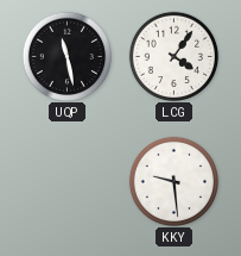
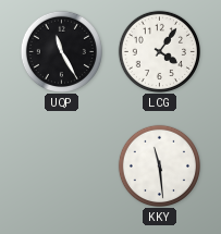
UQP: 11:28 -> 11:25 (61, 51)
KKY: 9:29 -> 11:29 (159, 165)
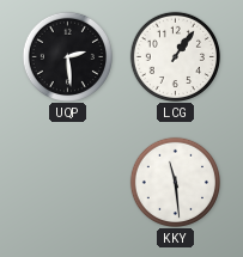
UQP: 11:25 -> 2:29 (67, 56)
LCG: 4:06 -> 1:06 (175, 56)
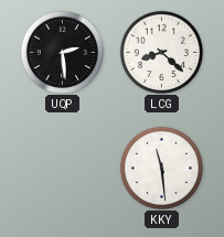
LCG: 1:06 -> 8:22 (161, 52)
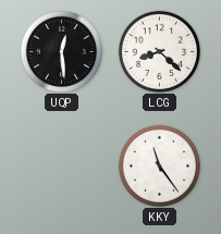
UQP: 2:29 -> 12:29 (61, 51)
KKY: 11:29 -> 11:24 (159, 165)
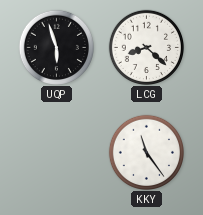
UQP: 12:29 -> 5:57 (56, 47)
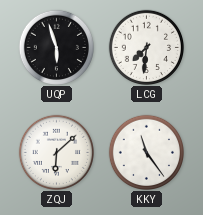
LCG: 8:22 -> 7:31 (146, 47)
ZQJ: none -> 6:08 (56, 152)
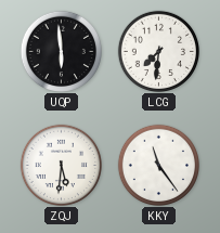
UQP: 5:57 -> 5:59 (61, 51)
ZQJ: 6:08 -> 5:31 (61, 165)
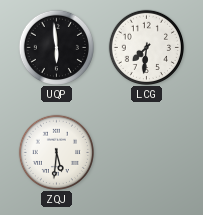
KKY: 11:24 -> none (158, 165)
